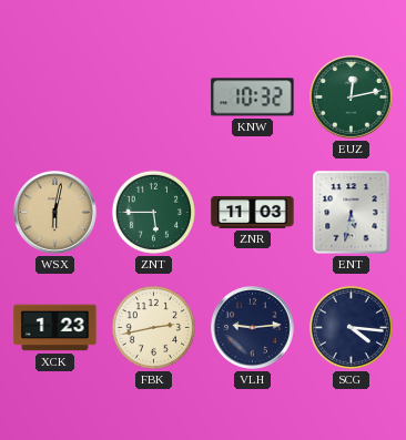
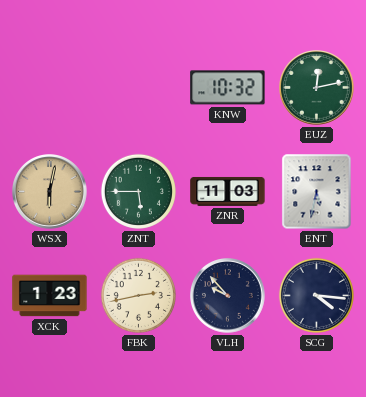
VLH: 9:14 -> 9:53 (228, 296)
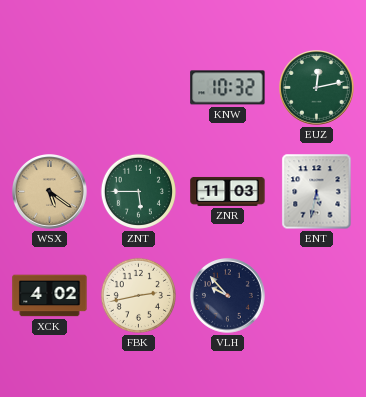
WSX: 6:02 -> 5:21 (50, 192)
XCK: 1:23 -> 4:02 (50, 296)
SCG: 4:16 -> none (316, 295)
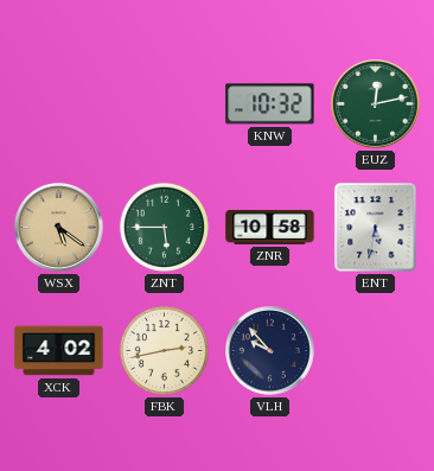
ZNR: 11:03 -> 10:58 (270, 227)
